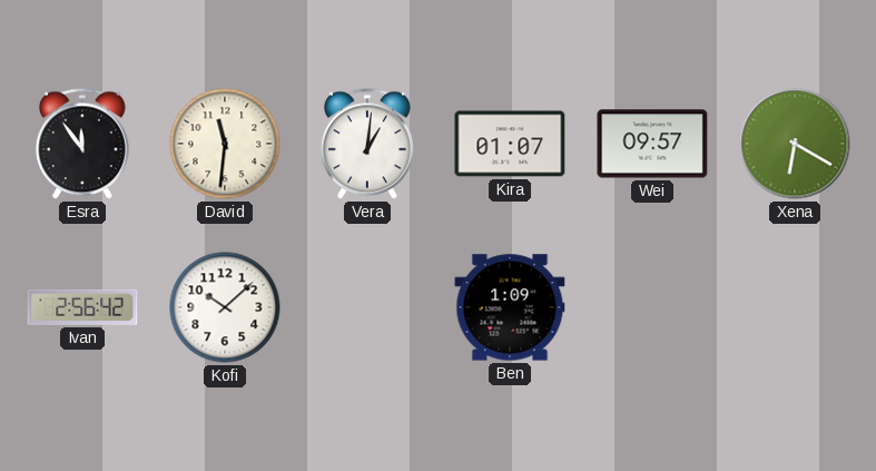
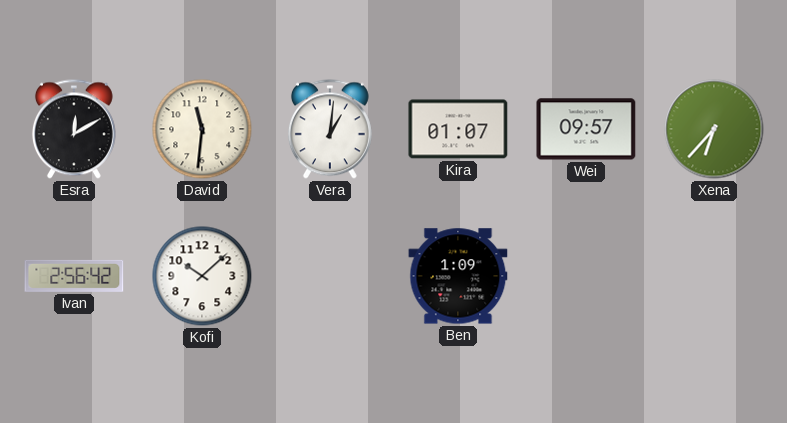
Esra: 11:54 -> 12:10 (74, 129)
Xena: 6:20 -> 6:37 (714, 129)
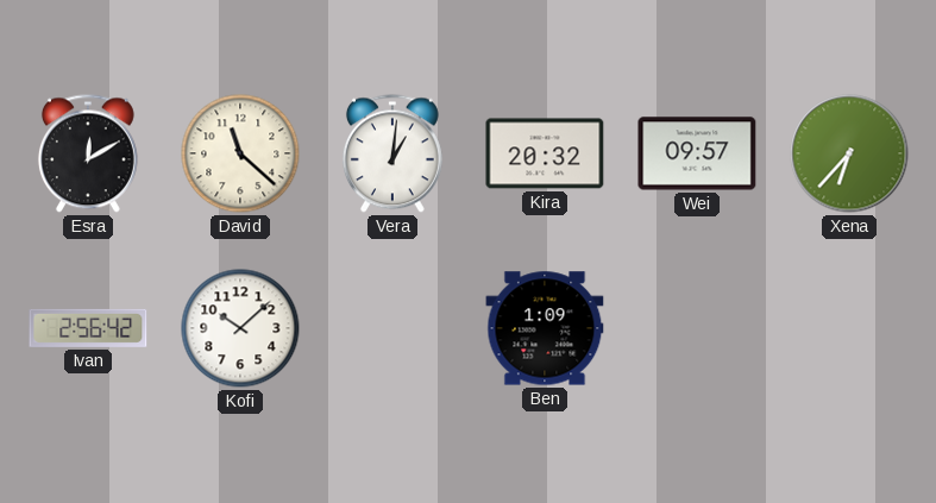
David: 11:31 -> 11:22 (240, 153)
Kira: 01:07 -> 20:32 (545, 153)
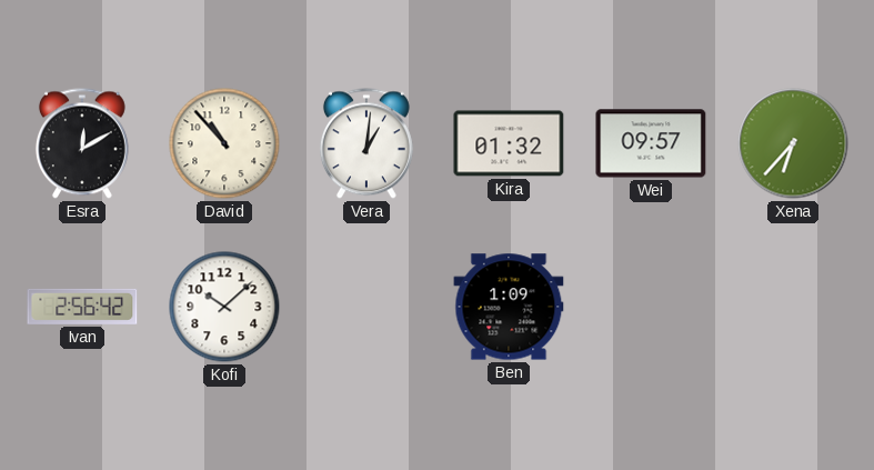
David: 11:22 -> 10:53 (224, 143)
Kira: 20:32 -> 01:32 (509, 143)
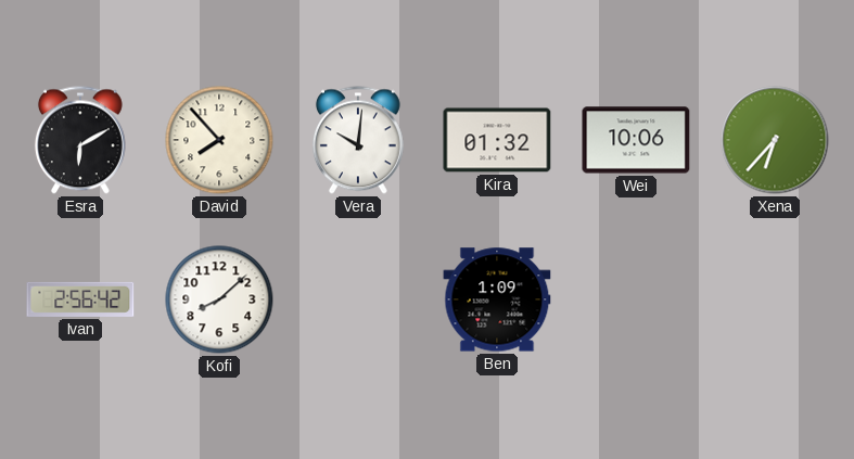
Esra: 12:10 -> 6:10 (80, 140)
David: 10:53 -> 7:53 (219, 140)
Vera: 1:01 -> 10:01 (358, 140)
Wei: 09:57 -> 10:06 (636, 140)
Kofi: 10:08 -> 8:08 (219, 299)
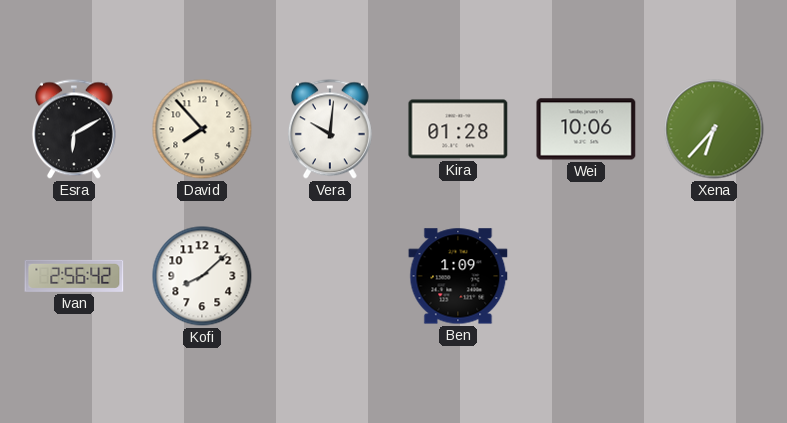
Kira: 01:32 -> 01:28 (458, 129)
